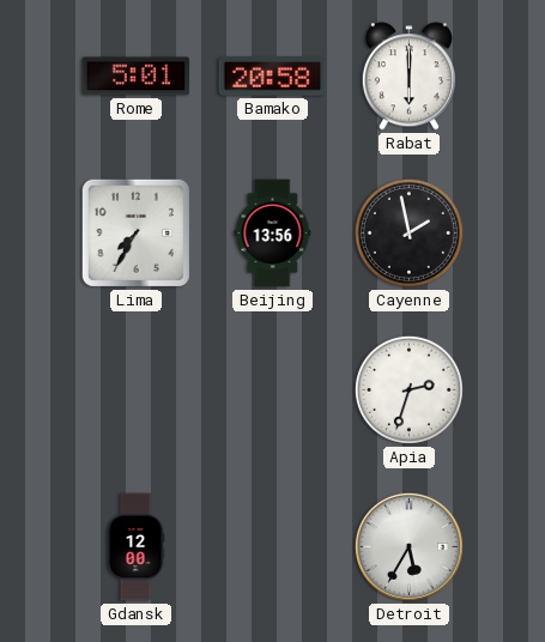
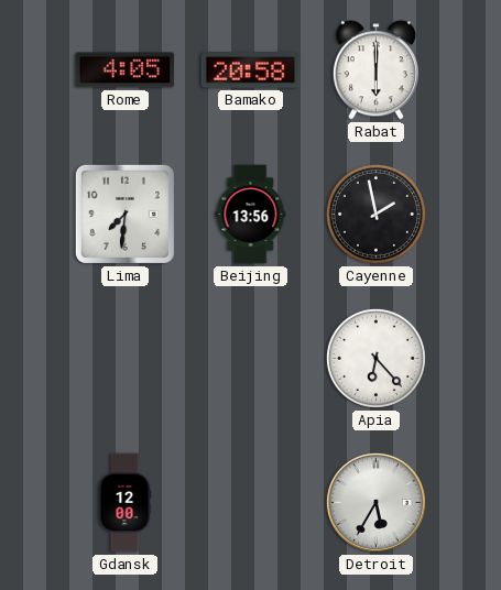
Rome: 5:01 -> 4:05 (126, 70)
Lima: 7:35 -> 7:31 (124, 214)
Apia: 2:33 -> 6:23 (375, 358)
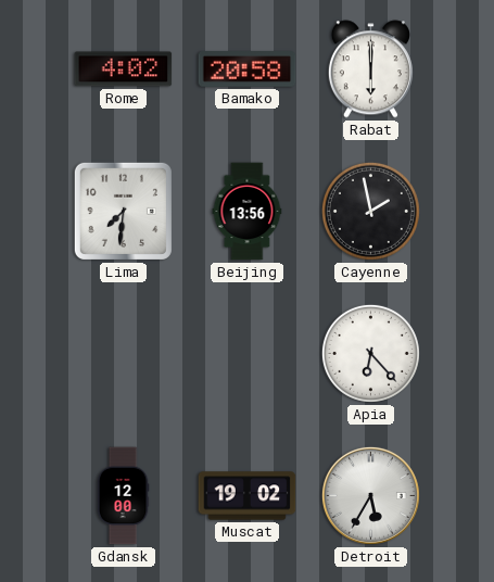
Rome: 4:05 -> 4:02 (124, 69)
Muscat: none -> 19:02 (248, 496)
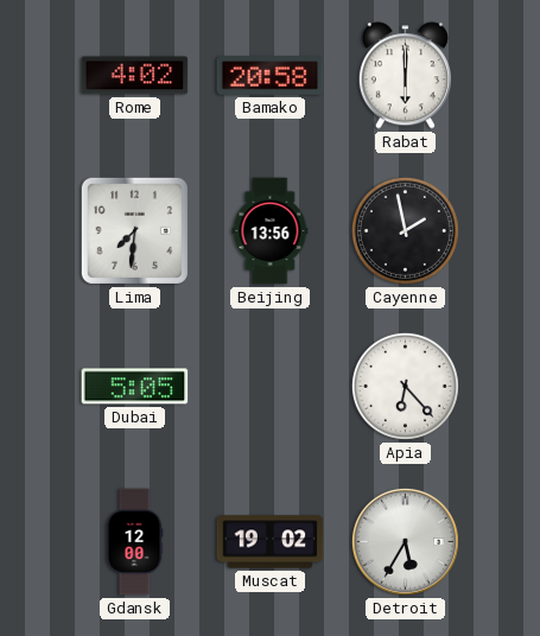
Dubai: none -> 5:05 (135, 387)
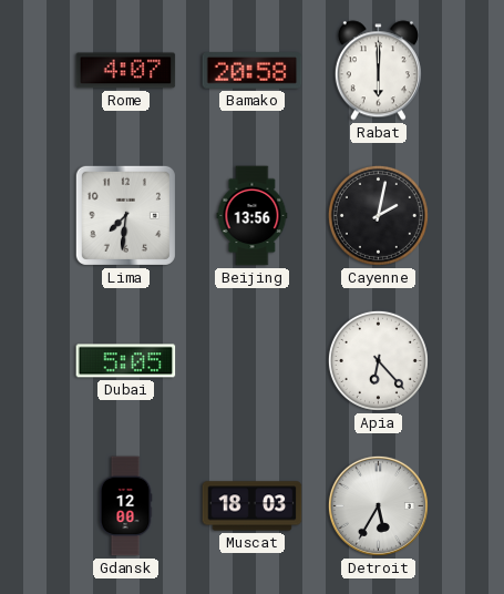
Rome: 4:02 -> 4:07 (126, 71)
Cayenne: 1:58 -> 2:02 (378, 215)
Muscat: 19:02 -> 18:03 (253, 506)
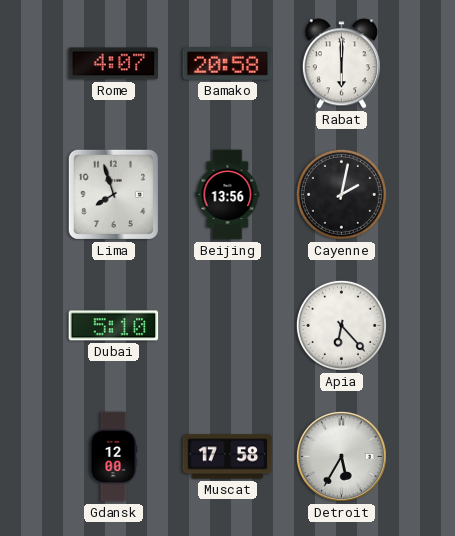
Lima: 7:31 -> 7:57 (113, 194)
Dubai: 5:05 -> 5:10 (114, 326)
Muscat: 18:03 -> 17:58 (228, 457)
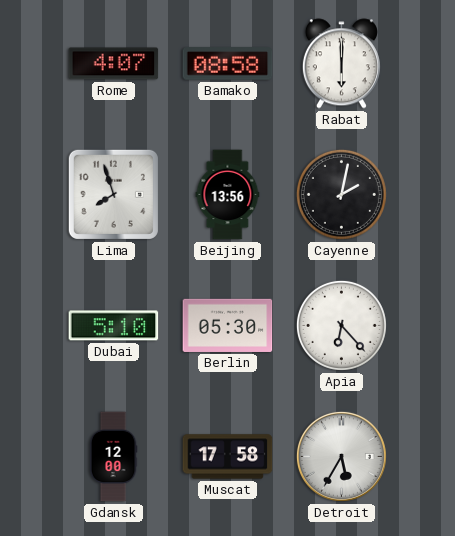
Bamako: 20:58 -> 08:58 (228, 64)
Berlin: none -> 05:30 (228, 325)
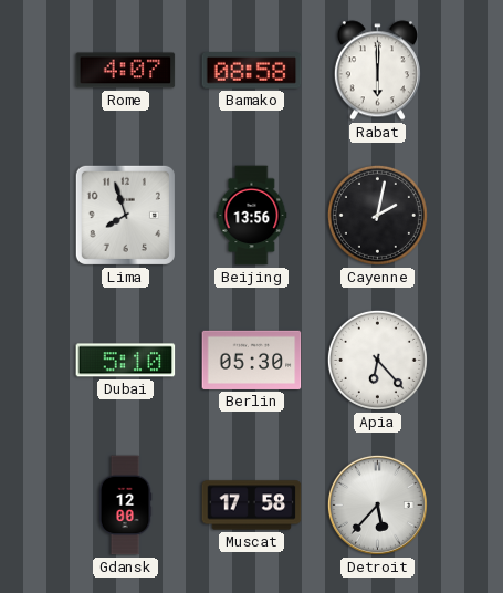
Detroit: 5:35 -> 5:37 (377, 504)
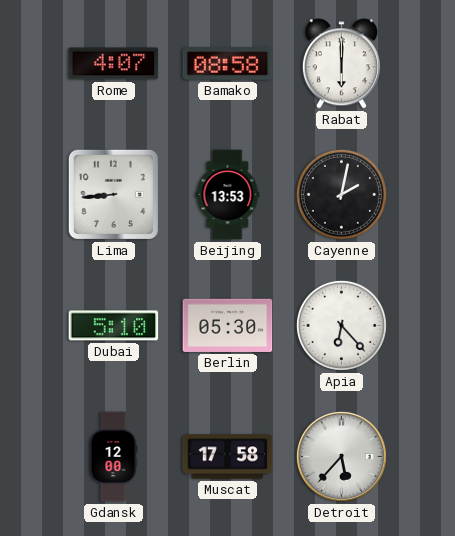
Lima: 7:57 -> 8:44 (113, 194)
Beijing: 13:56 -> 13:53 (228, 195)
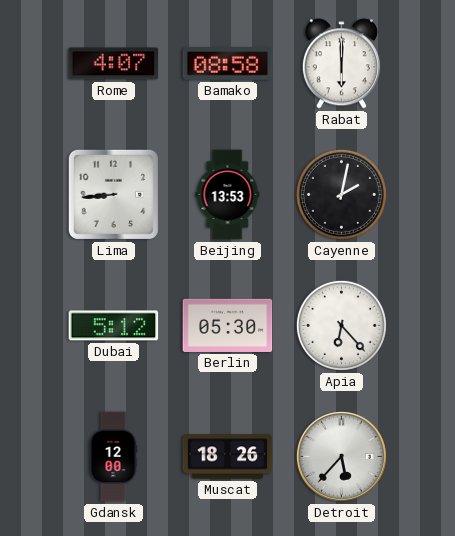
Dubai: 5:10 -> 5:12 (114, 326)
Muscat: 17:58 -> 18:26 (228, 457)
